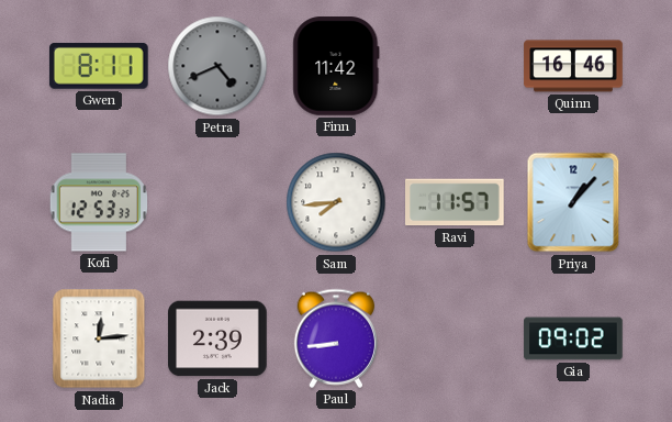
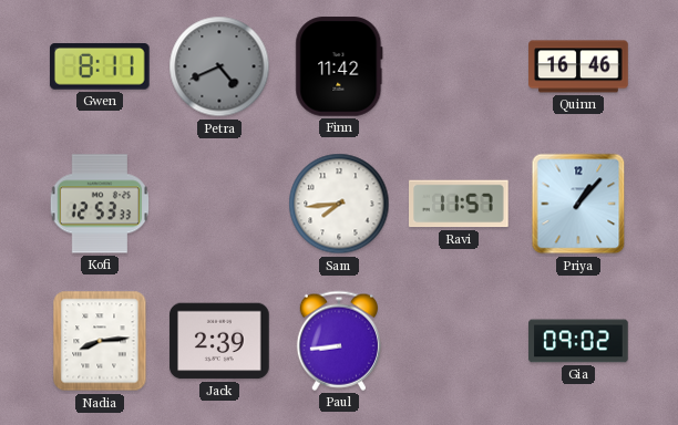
Nadia: 12:14 -> 8:14 (100, 341)
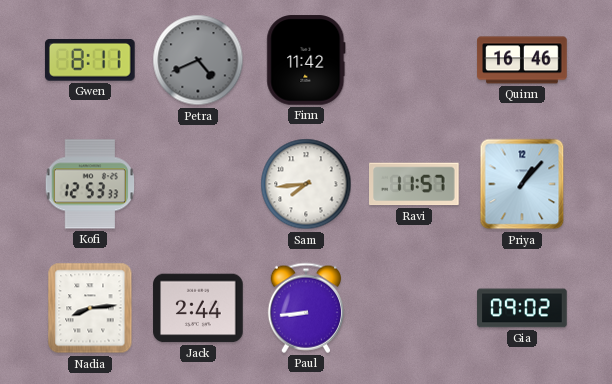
Jack: 2:39 -> 2:44 (198, 308)
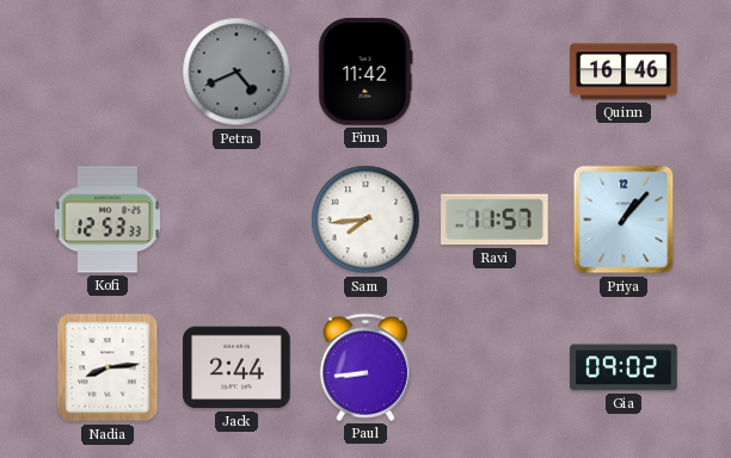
Gwen: 8:11 -> none (90, 60)
